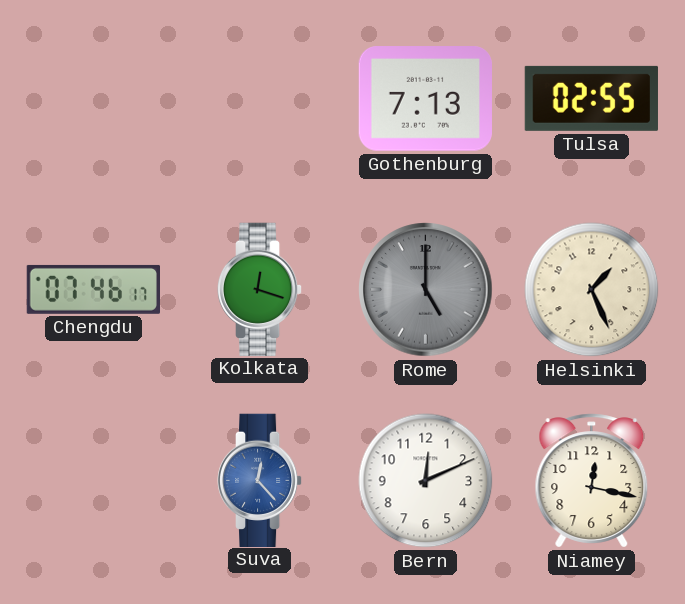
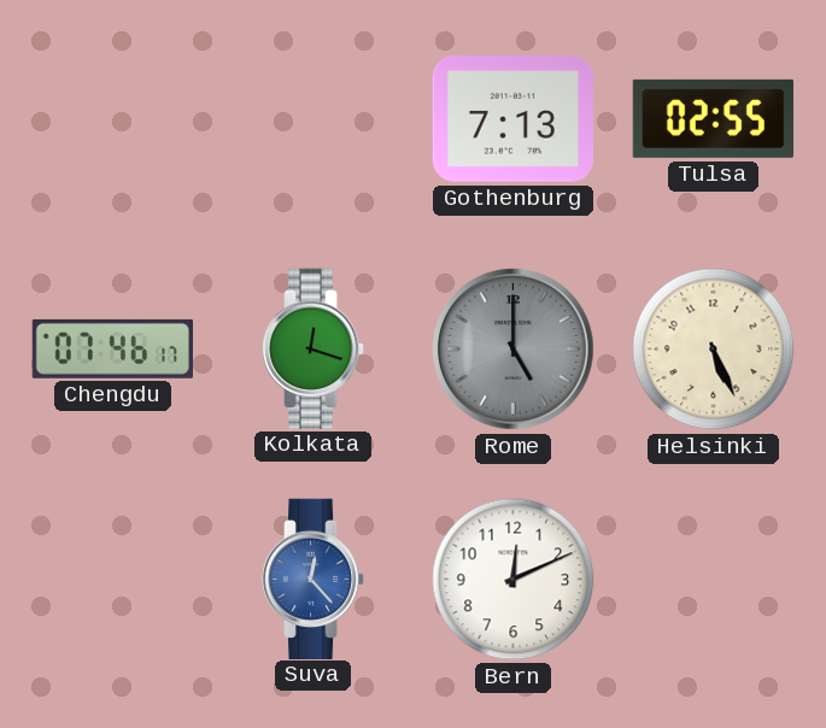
Helsinki: 1:26 -> 5:26 (714, 350)
Niamey: 12:17 -> none (592, 481)
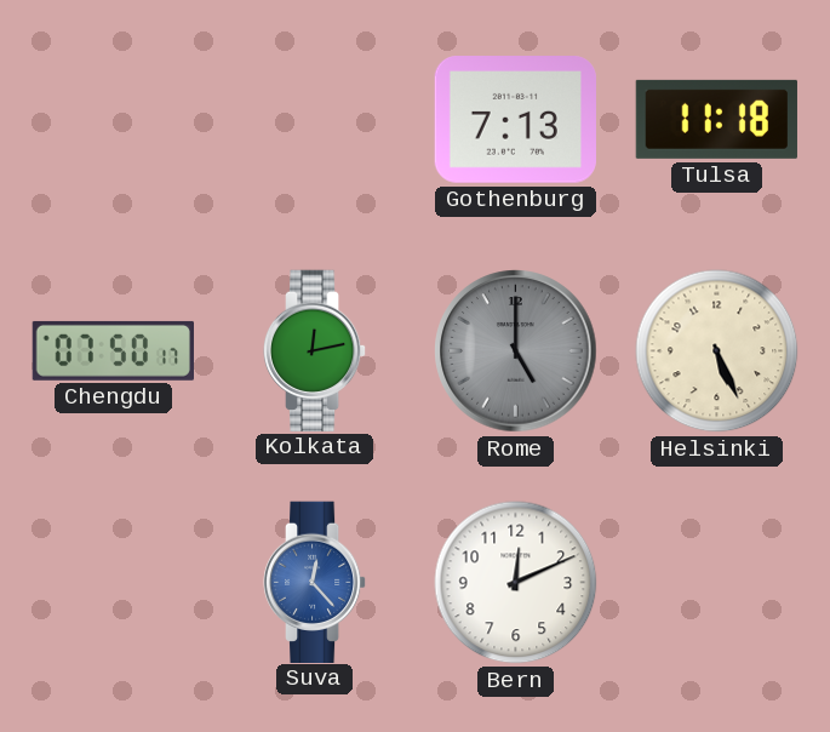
Tulsa: 02:55 -> 11:18 (716, 119)
Chengdu: 07:46 -> 07:50 (113, 350)
Kolkata: 12:18 -> 12:13 (315, 350)
